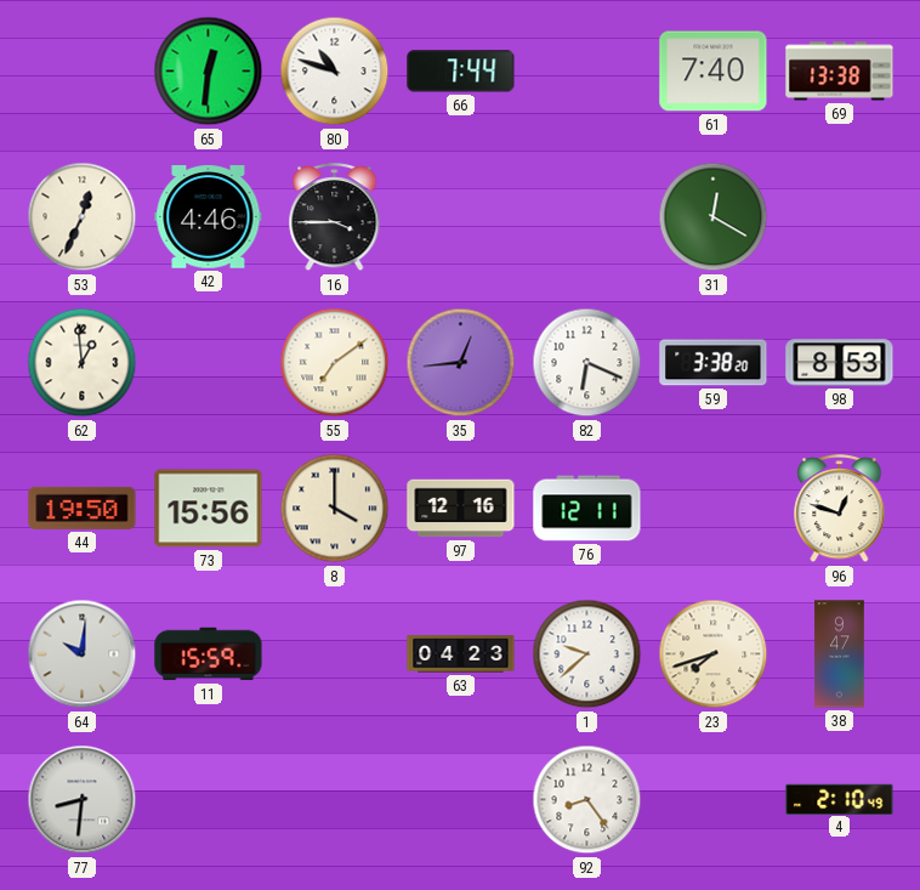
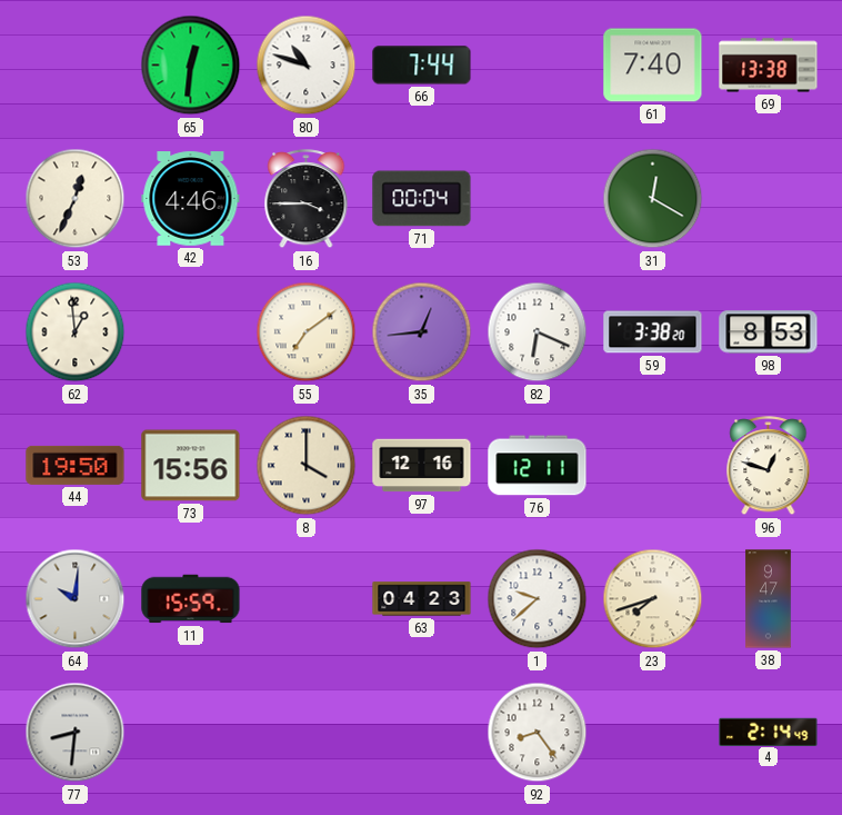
71: none -> 00:04 (422, 199)
4: 2:10 -> 2:14 (769, 732)
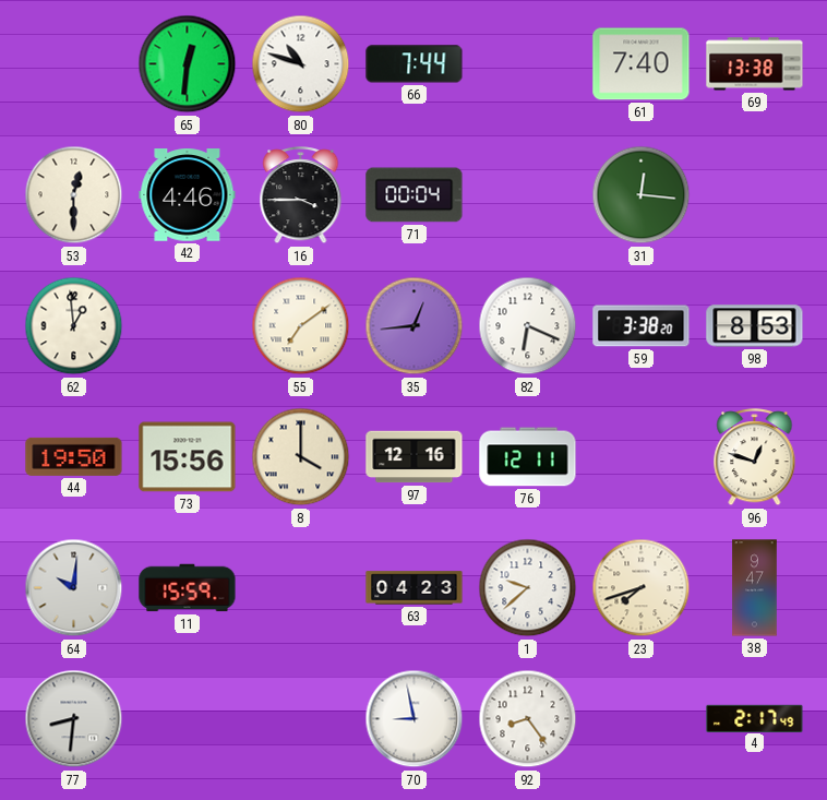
53: 12:34 -> 12:30 (74, 195)
31: 12:20 -> 12:16 (642, 195)
70: none -> 8:58 (415, 719)
4: 2:14 -> 2:17 (755, 718)
